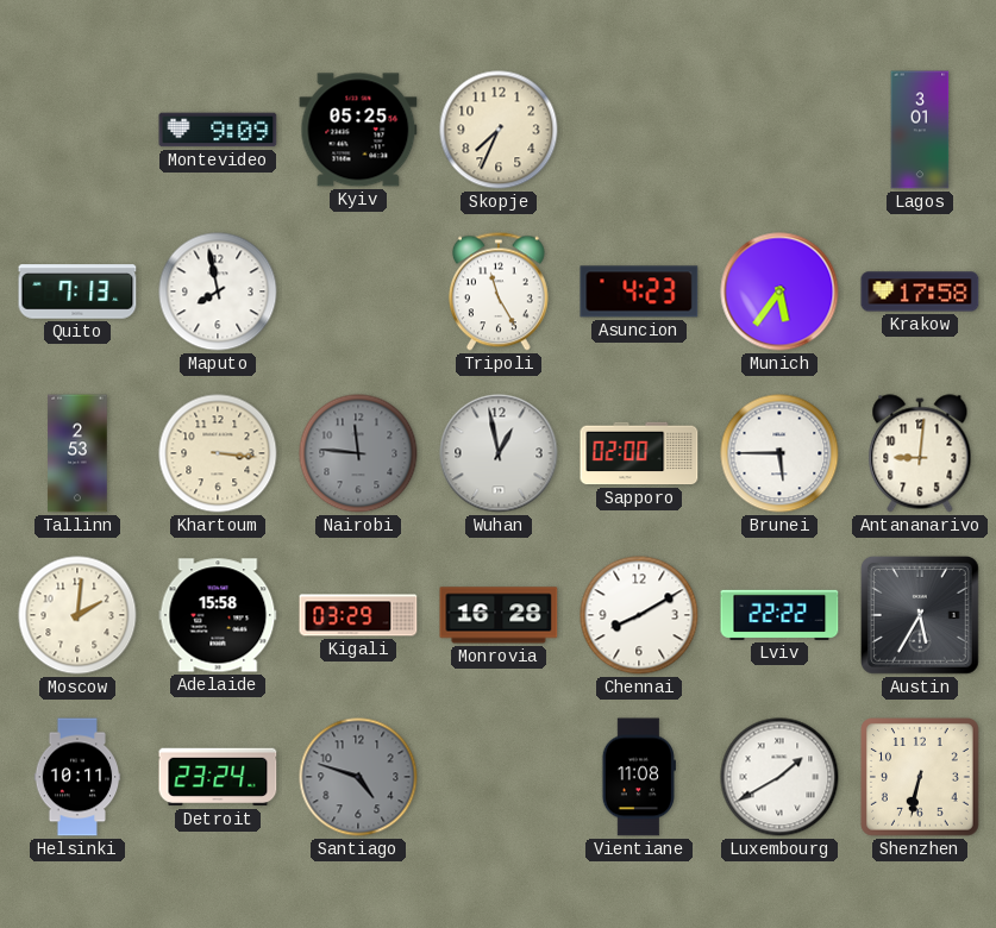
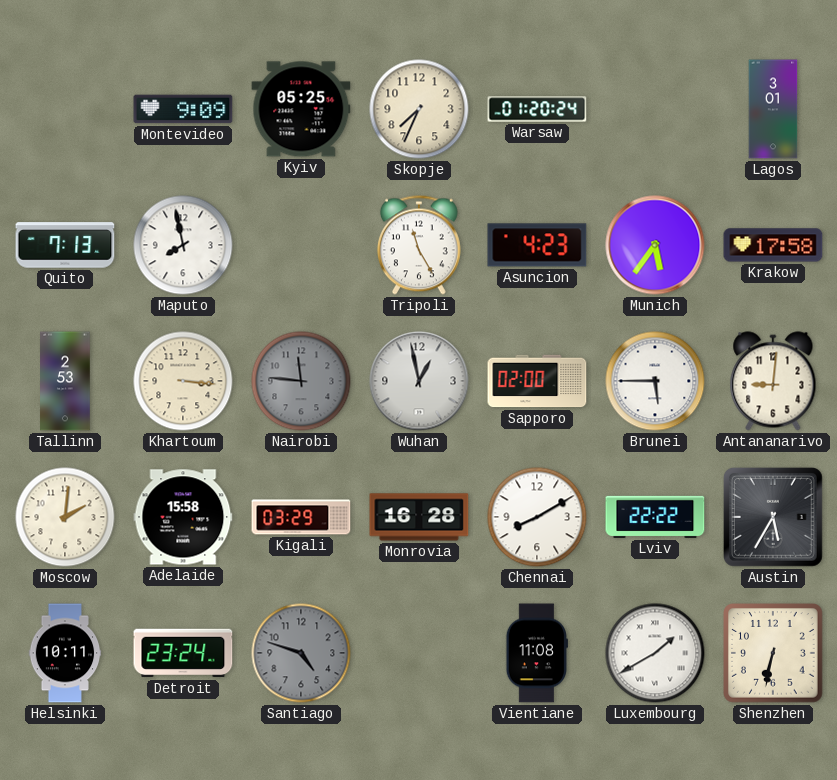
Warsaw: none -> 01:20 (537, 109)
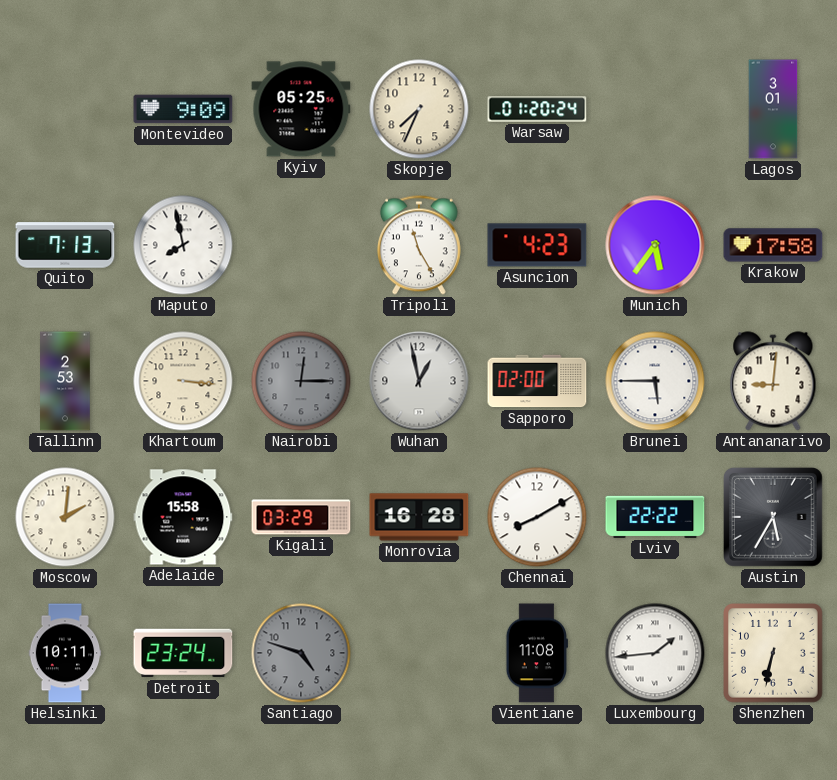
Nairobi: 11:46 -> 12:15 (301, 381)
Luxembourg: 1:40 -> 1:44 (655, 653)
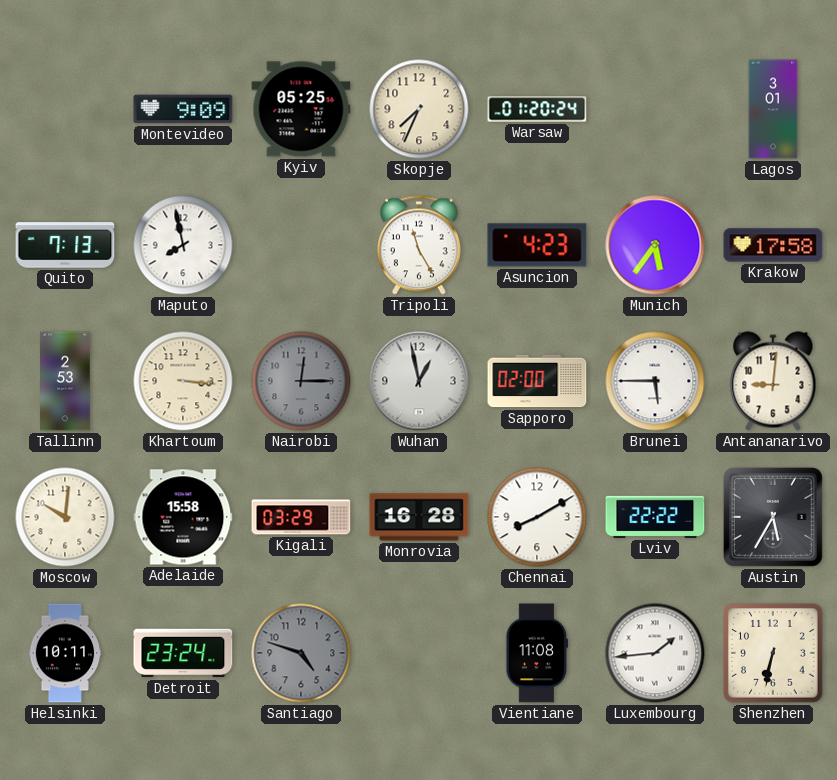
Moscow: 2:01 -> 10:01 (65, 517)
